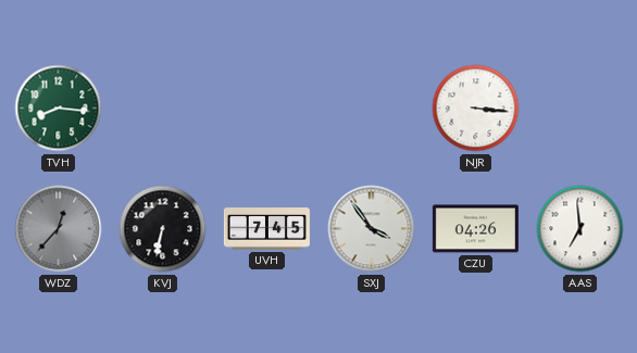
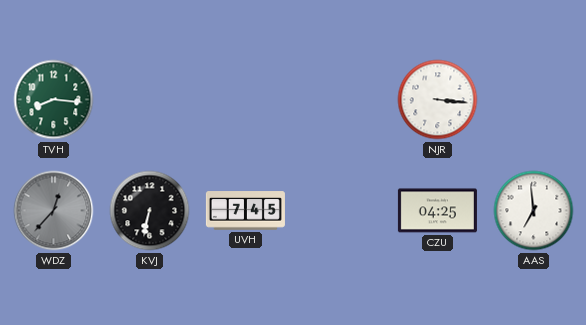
SXJ: 3:54 -> none (372, 229)
CZU: 04:26 -> 04:25 (437, 211)
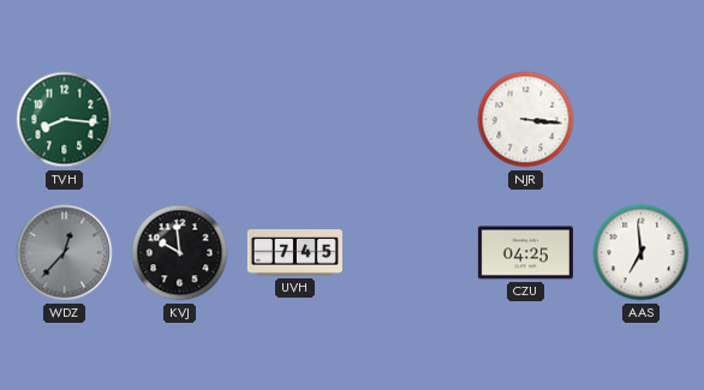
KVJ: 6:32 -> 9:59 (180, 253)
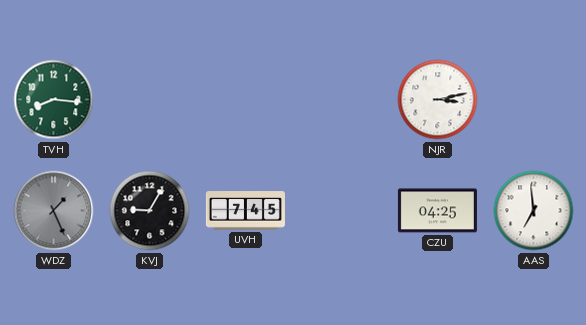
NJR: 3:16 -> 3:13 (438, 100)
WDZ: 12:37 -> 1:26 (54, 211)
KVJ: 9:59 -> 9:05 (150, 211)
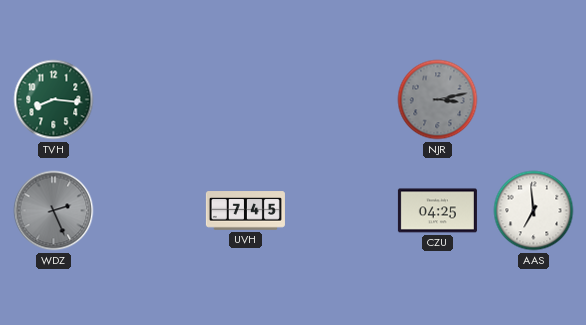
NJR dial: white -> grey (438, 100)
WDZ: 1:26 -> 2:26 (54, 211)
KVJ: 9:05 -> none (150, 211)
